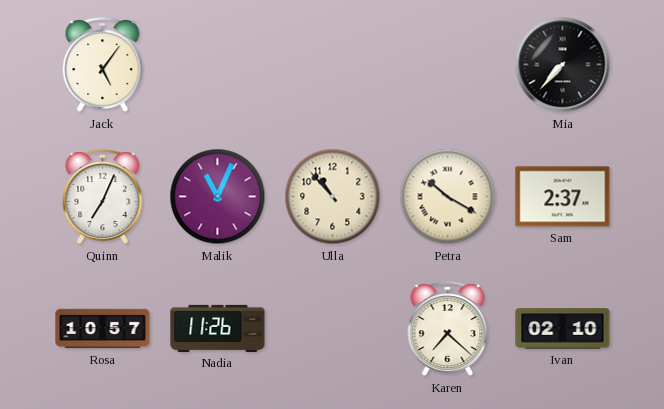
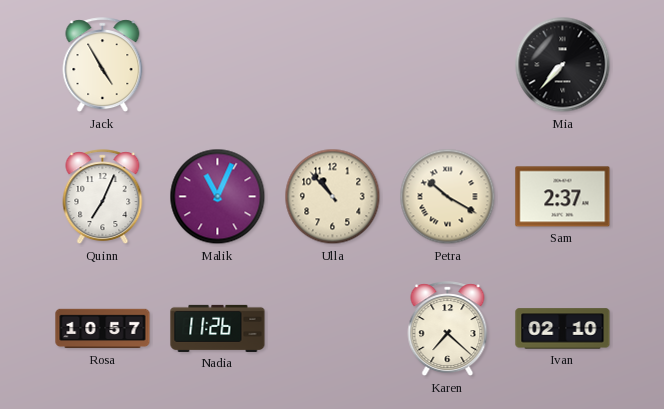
Jack: 5:06 -> 4:55 (103, 65)
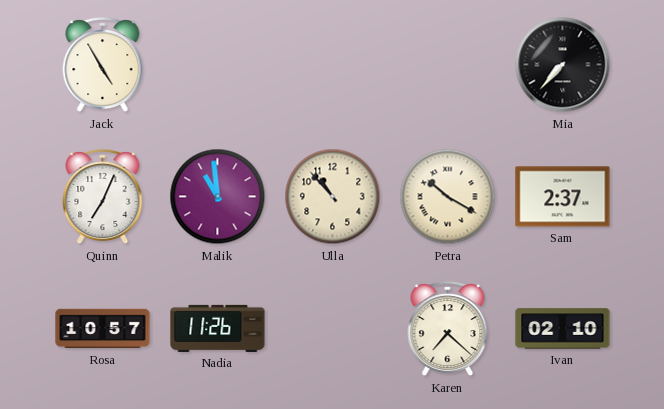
Malik: 11:04 -> 10:59 (218, 197)
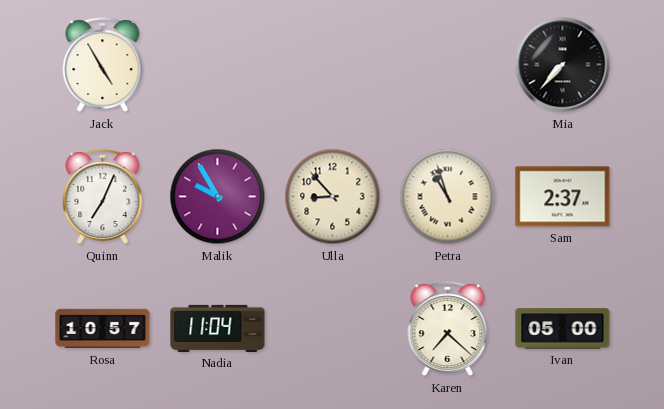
Malik: 10:59 -> 9:55 (218, 197)
Ulla: 10:53 -> 8:53 (333, 197)
Petra: 10:20 -> 10:57 (448, 197)
Nadia: 11:26 -> 11:04 (218, 328)
Ivan: 02:10 -> 05:00 (563, 329)
